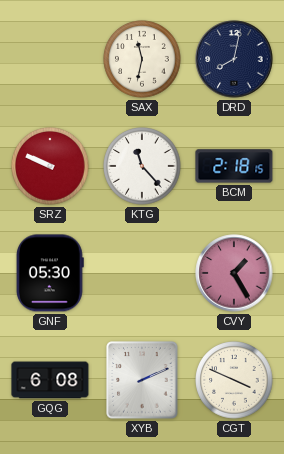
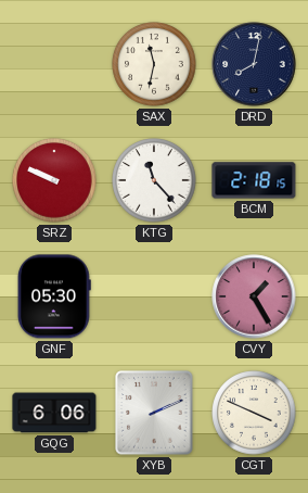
GQG: 6:08 -> 6:06 (54, 413)
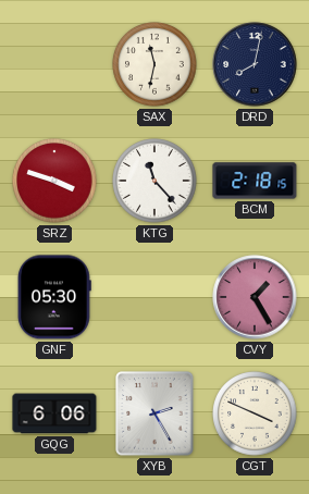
SRZ: 9:49 -> 3:48 (54, 181)
XYB: 2:11 -> 2:25 (154, 413)
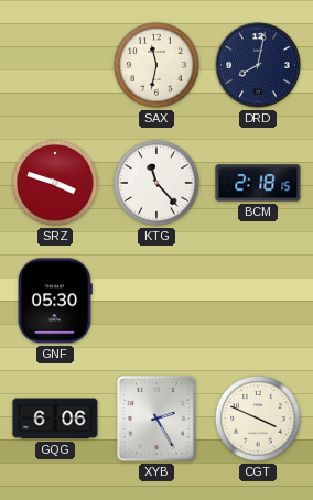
CVY: 1:25 -> none (255, 297)
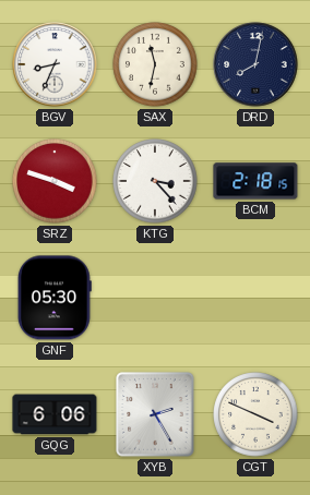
BGV: none -> 8:34 (55, 64)
KTG: 11:23 -> 3:23 (155, 181)
